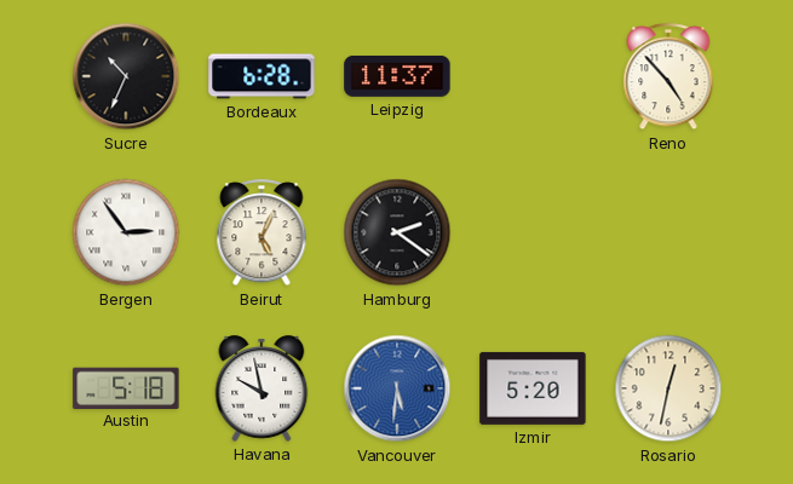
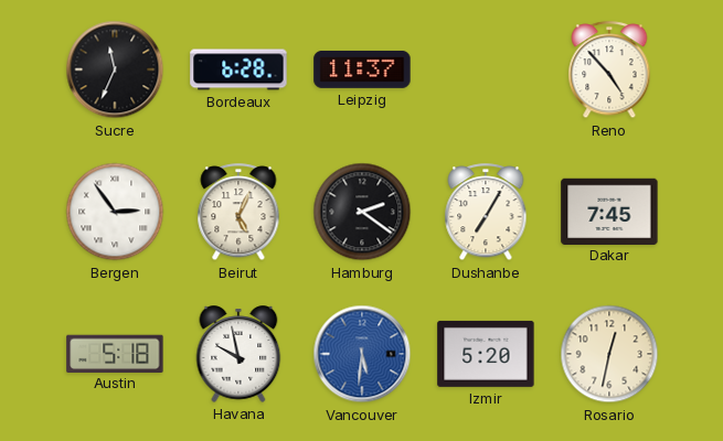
Sucre: 10:34 -> 11:34 (115, 69)
Dushanbe: none -> 7:05 (486, 213)
Dakar: none -> 7:45 (609, 211)
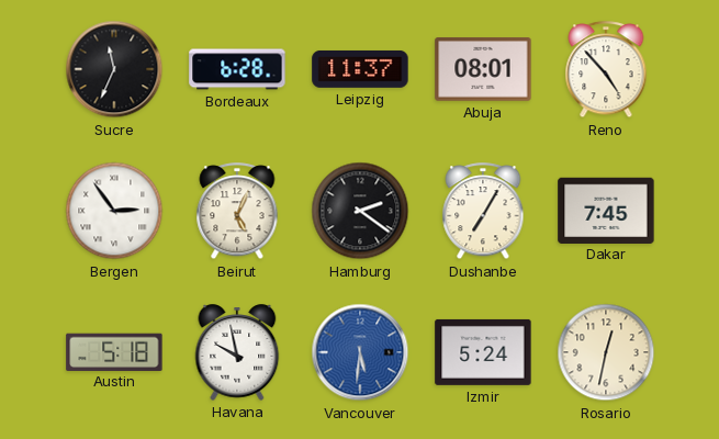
Abuja: none -> 08:01 (483, 69)
Izmir: 5:20 -> 5:24 (483, 352)
